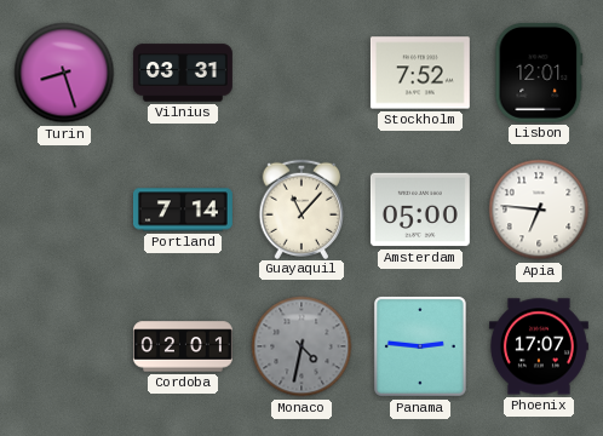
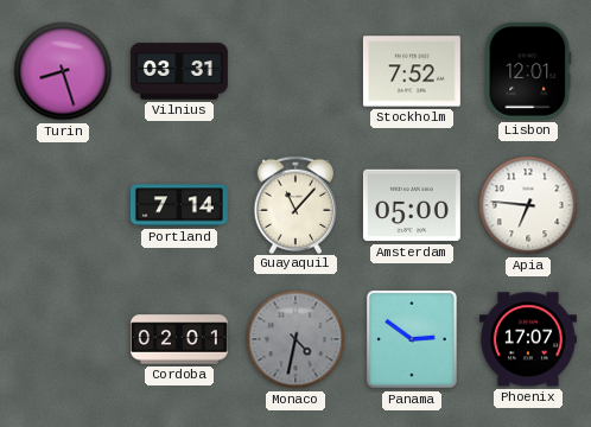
Panama: 2:46 -> 2:51 (412, 339)
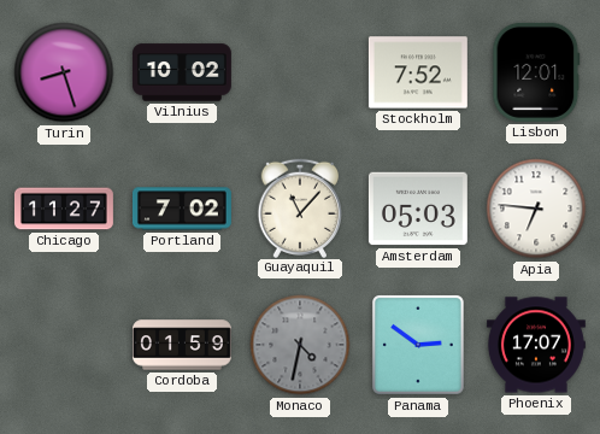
Vilnius: 03:31 -> 10:02 (182, 72)
Chicago: none -> 11:27 (64, 209)
Portland: 7:14 -> 7:02 (182, 209)
Amsterdam: 05:00 -> 05:03 (418, 209)
Cordoba: 02:01 -> 01:59 (182, 345)
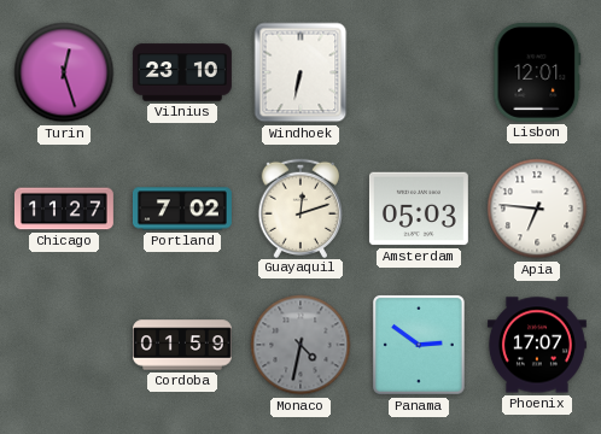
Turin: 8:27 -> 12:27 (64, 72)
Vilnius: 10:02 -> 23:10 (182, 72)
Windhoek: none -> 6:32 (300, 72)
Stockholm: 7:52 -> none (418, 72)
Guayaquil: 11:07 -> 12:12 (299, 207)
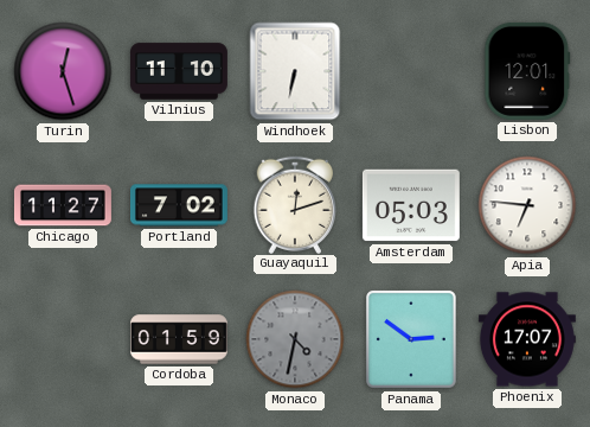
Vilnius: 23:10 -> 11:10 (179, 71)
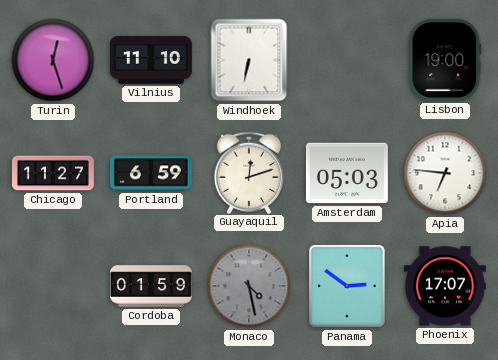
Lisbon: 12:01 -> 19:00 (445, 60)
Portland: 7:02 -> 6:59 (151, 173)
Monaco: 4:32 -> 4:28 (249, 286)
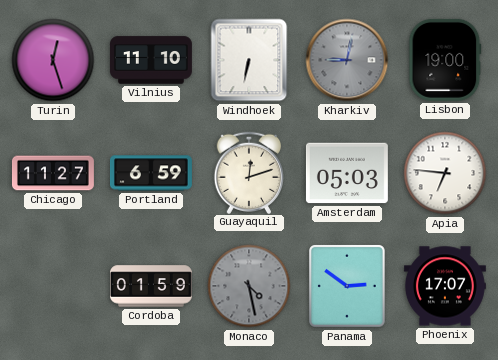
Kharkiv: none -> 9:02 (347, 60)
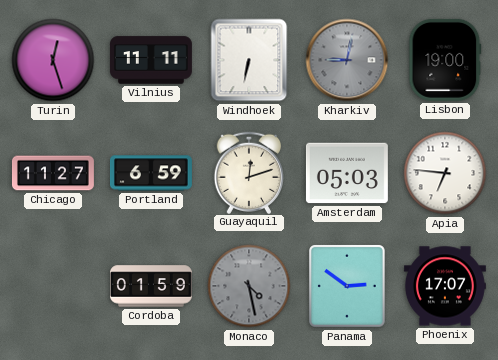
Vilnius: 11:10 -> 11:11 (151, 60)
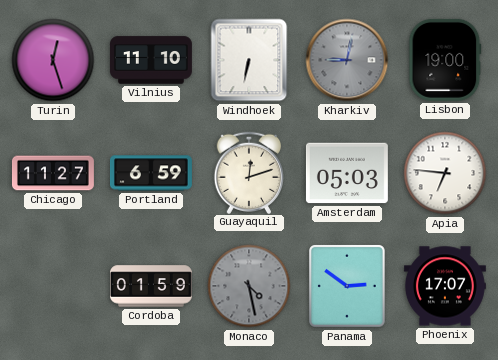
Vilnius: 11:11 -> 11:10 (151, 60)
